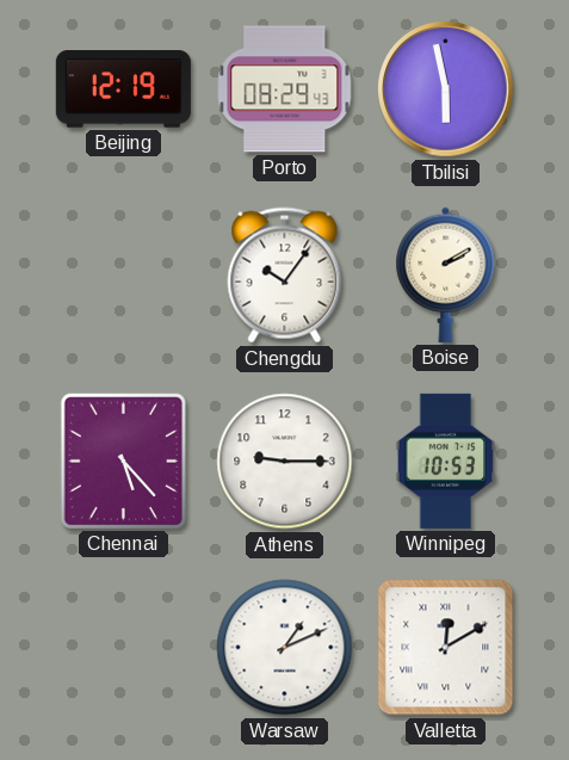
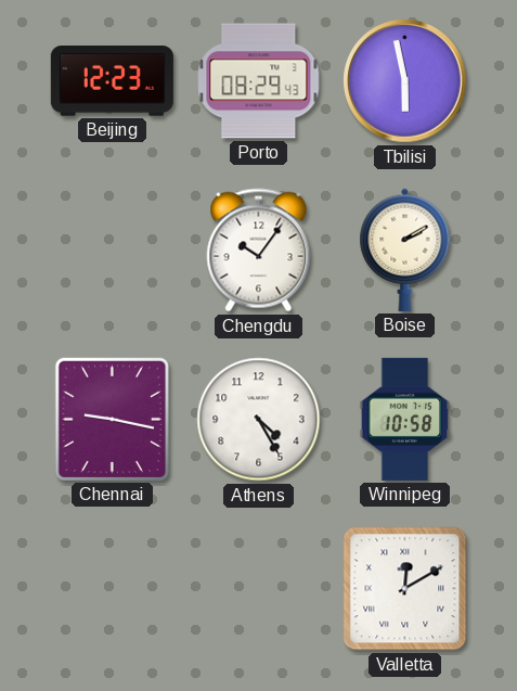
Beijing: 12:19 -> 12:23 (112, 81)
Chennai: 5:23 -> 9:17 (112, 419)
Athens: 9:15 -> 4:25 (259, 420)
Winnipeg: 10:53 -> 10:58 (405, 419)
Warsaw: 1:11 -> none (285, 648)
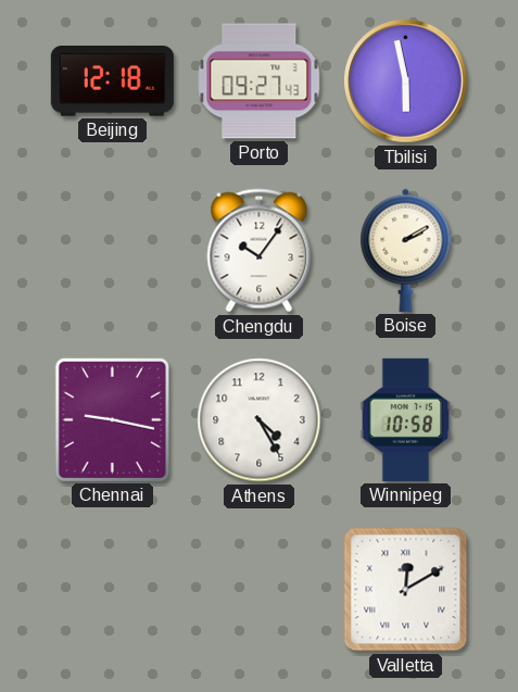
Beijing: 12:23 -> 12:18 (112, 81)
Porto: 08:29 -> 09:27 (260, 81)
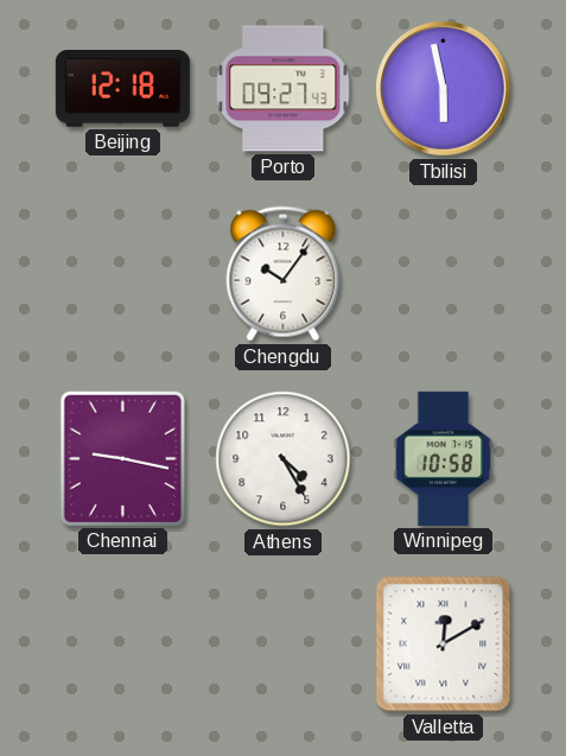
Boise: 2:10 -> none (406, 250)
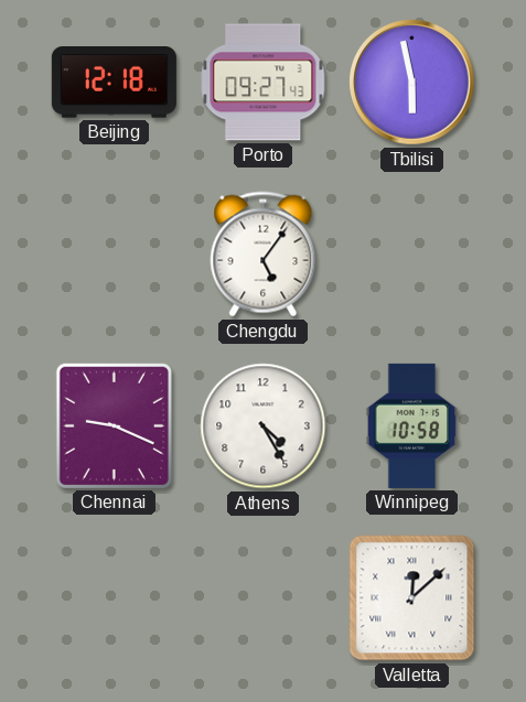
Chengdu: 10:06 -> 5:06 (264, 255)
Chennai: 9:17 -> 9:19 (114, 425)
Valletta: 12:10 -> 12:08 (412, 598)
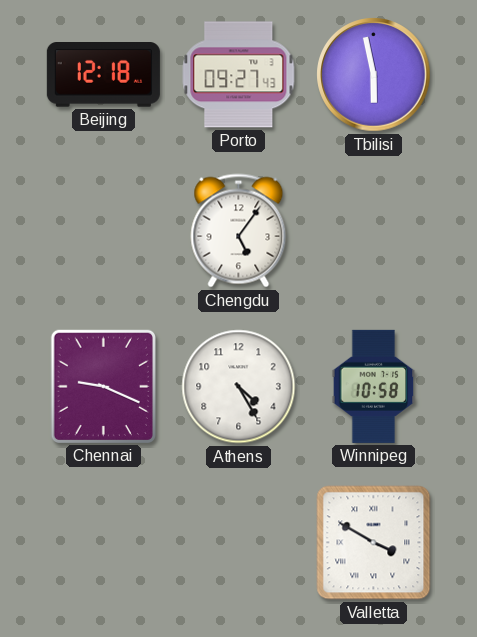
Valletta: 12:08 -> 3:50 (374, 543)
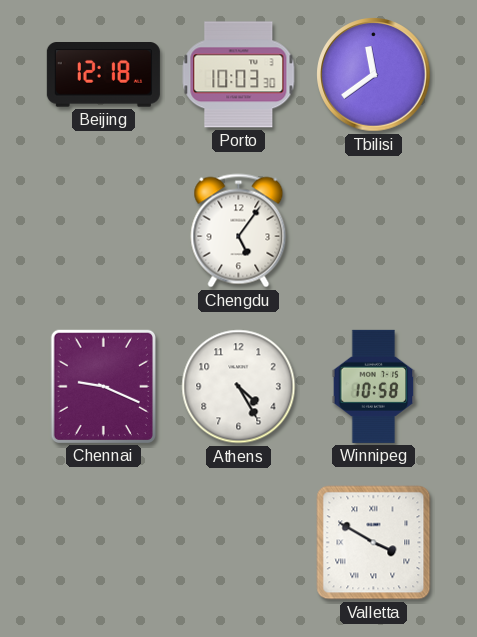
Porto: 09:27 -> 10:03 (239, 75)
Tbilisi: 5:58 -> 11:39 (374, 75)
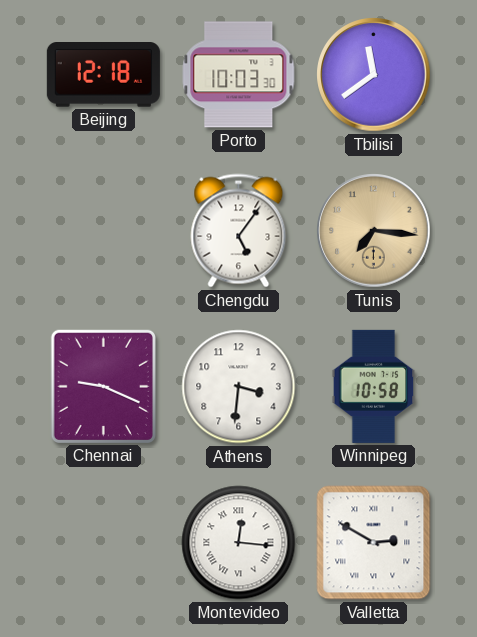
Tunis: none -> 7:16 (374, 231)
Athens: 4:25 -> 3:31 (239, 387)
Montevideo: none -> 12:16 (239, 543)
Valletta: 3:50 -> 2:50 (374, 543)
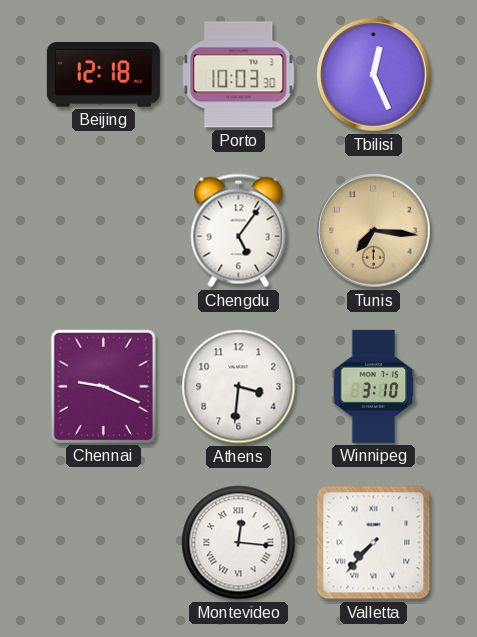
Tbilisi: 11:39 -> 12:26 (374, 75)
Winnipeg: 10:58 -> 3:10 (374, 386)
Valletta: 2:50 -> 7:37 (374, 543)
